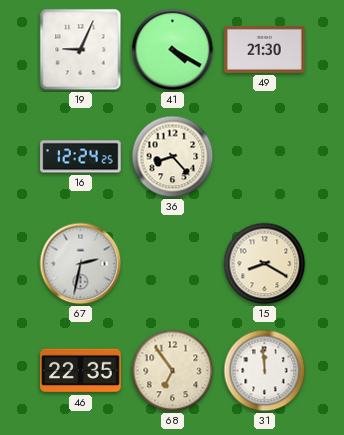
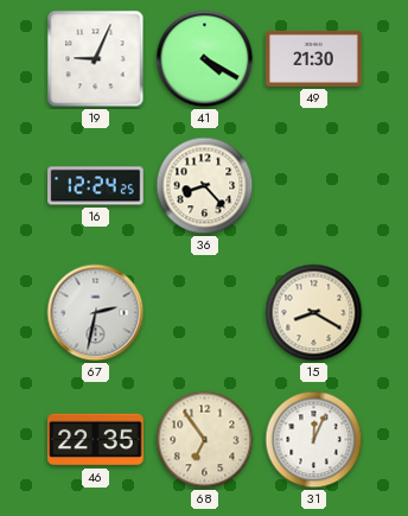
31: 11:59 -> 12:04 (314, 440)
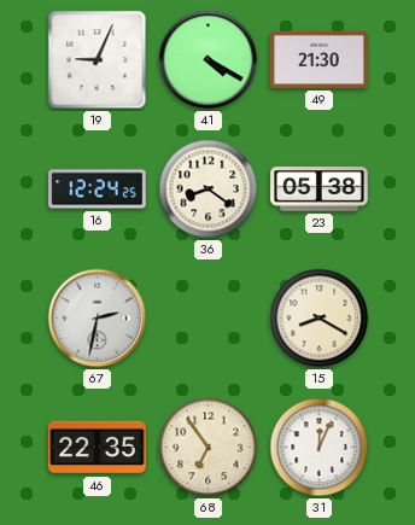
36: 8:23 -> 8:21 (209, 189)
23: none -> 05:38 (320, 189)
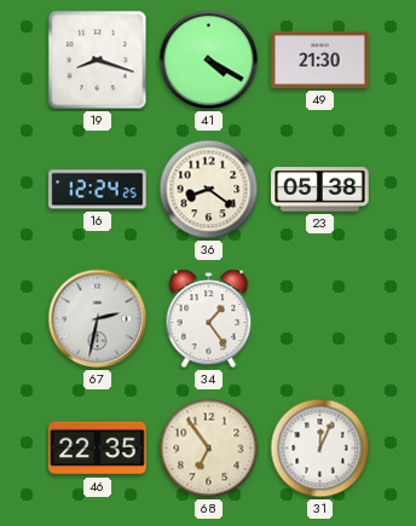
19: 9:04 -> 8:18 (98, 60)
34: none -> 1:24 (209, 319)
15: 8:20 -> none (320, 319)
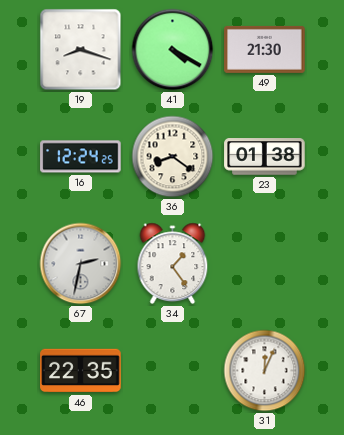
23: 05:38 -> 01:38 (265, 157)
68: 6:54 -> none (209, 449)
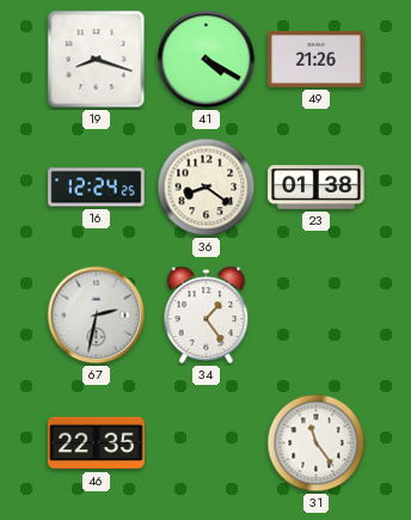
49: 21:30 -> 21:26 (317, 59)
31: 12:04 -> 11:24 (317, 443)
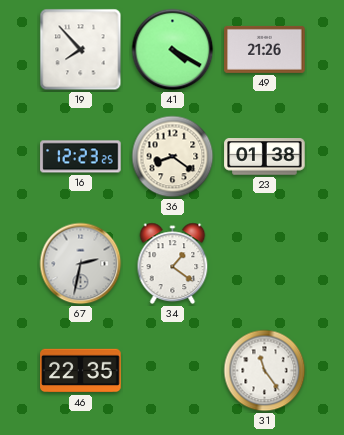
19: 8:18 -> 7:53 (81, 50)
16: 12:24 -> 12:23 (81, 157)
34: 1:24 -> 1:21 (173, 264)
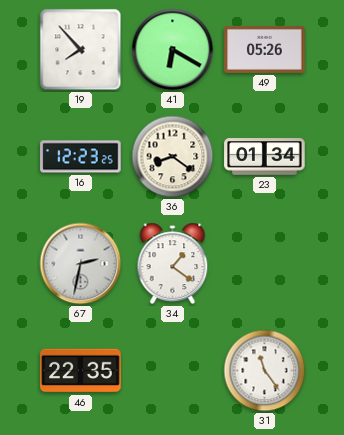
41: 4:20 -> 6:20 (173, 50)
49: 21:26 -> 05:26 (265, 49)
23: 01:38 -> 01:34 (265, 157)
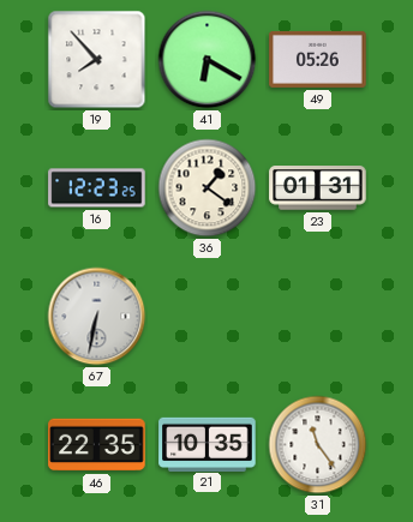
36: 8:21 -> 1:21 (208, 188)
23: 01:34 -> 01:31 (318, 188)
67: 2:32 -> 6:32 (97, 317)
34: 1:21 -> none (173, 264)
21: none -> 10:35 (208, 444)
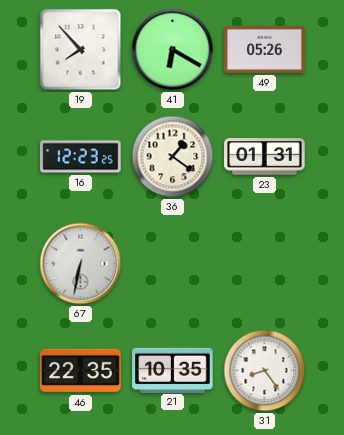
31: 11:24 -> 8:24 (265, 371)
